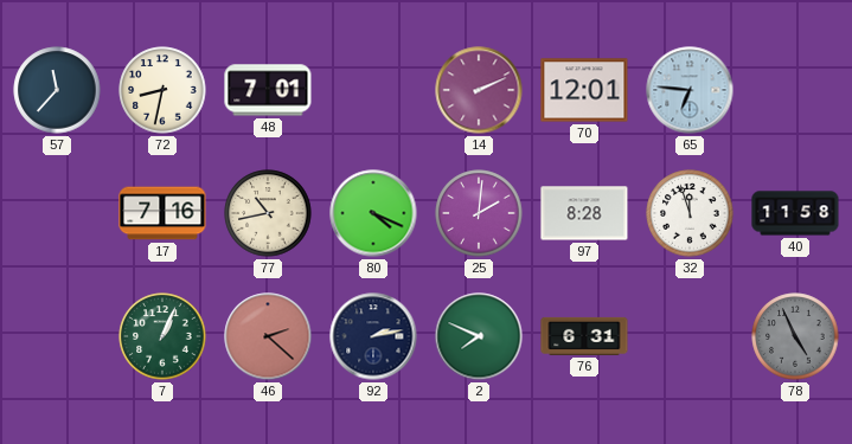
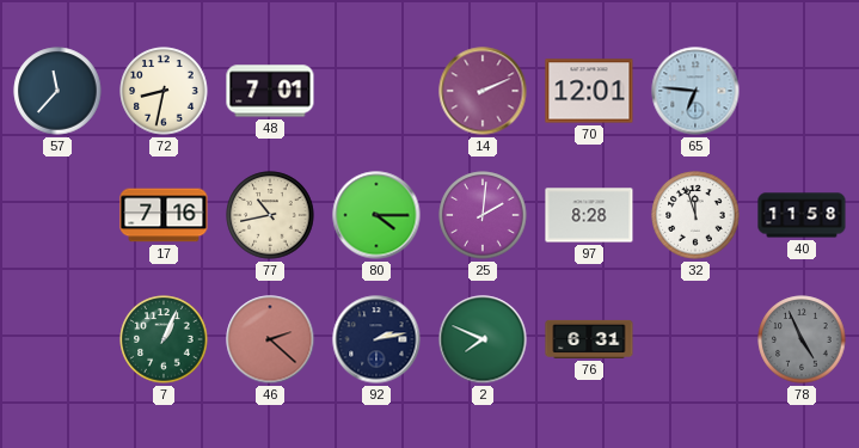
80: 4:19 -> 4:15 (376, 215)
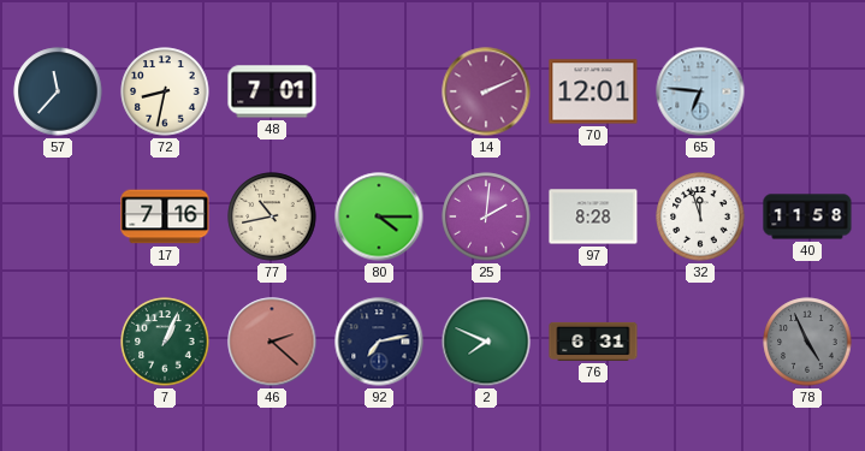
92: 2:13 -> 7:13 (379, 342)
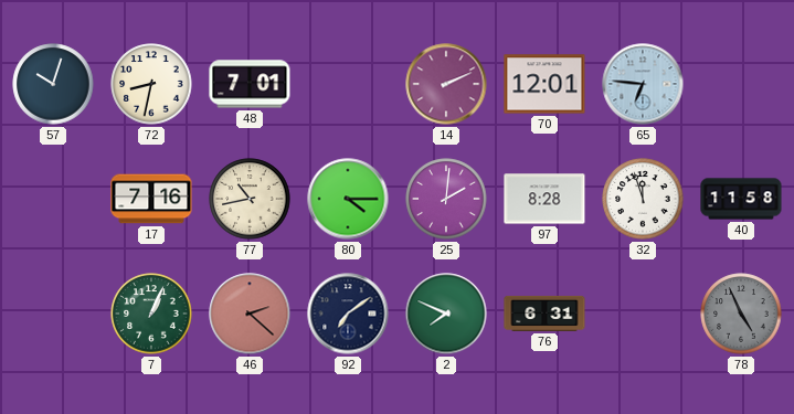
57: 11:37 -> 10:03 (53, 84)
92: 7:13 -> 7:09 (348, 314)
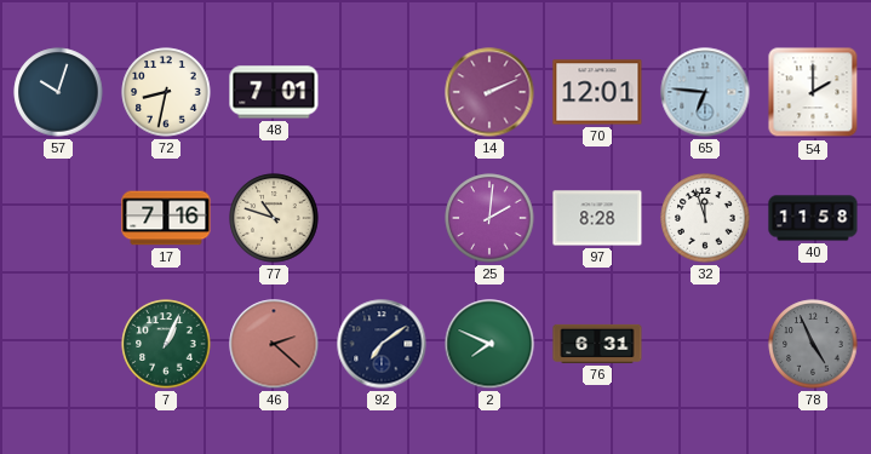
54: none -> 2:00 (813, 92)
77: 10:43 -> 10:48 (274, 218)
80: 4:15 -> none (348, 199)
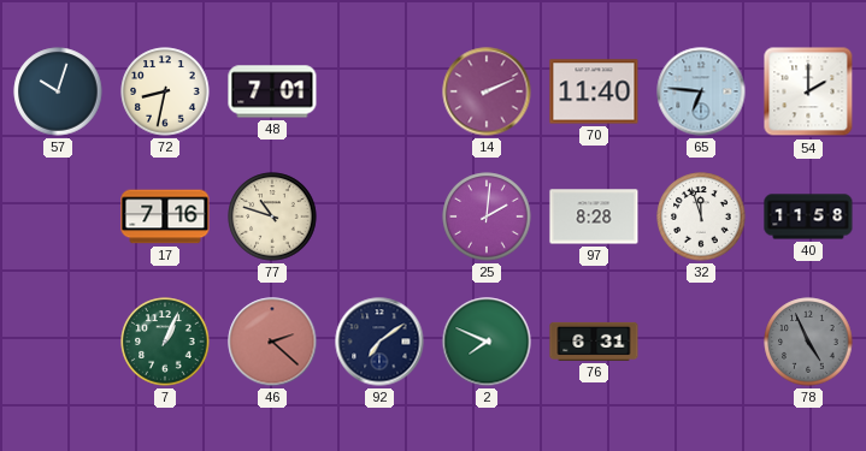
70: 12:01 -> 11:40 (594, 91)
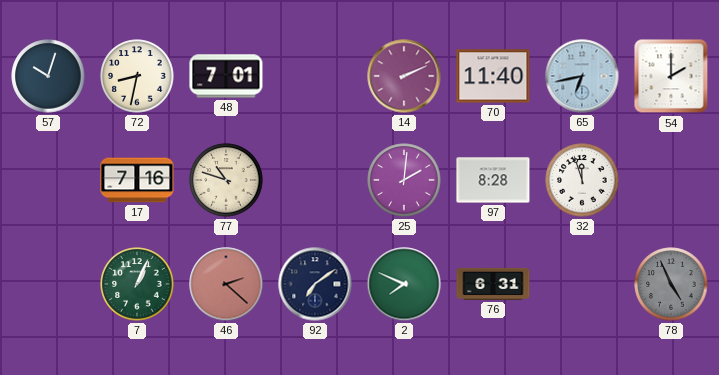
65: 6:46 -> 6:43 (582, 76)
40: 11:58 -> none (808, 216)
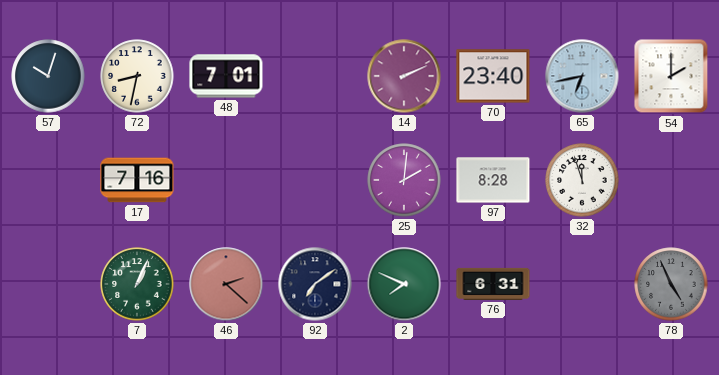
70: 11:40 -> 23:40 (493, 76)
77: 10:48 -> none (226, 180)
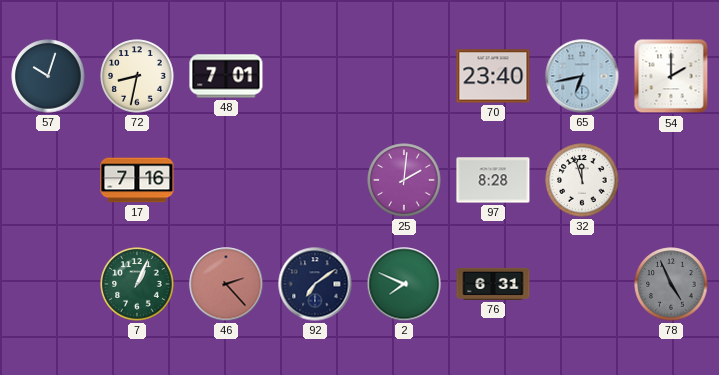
14: 2:11 -> none (404, 76)
46: 2:22 -> 2:23 (226, 284)
